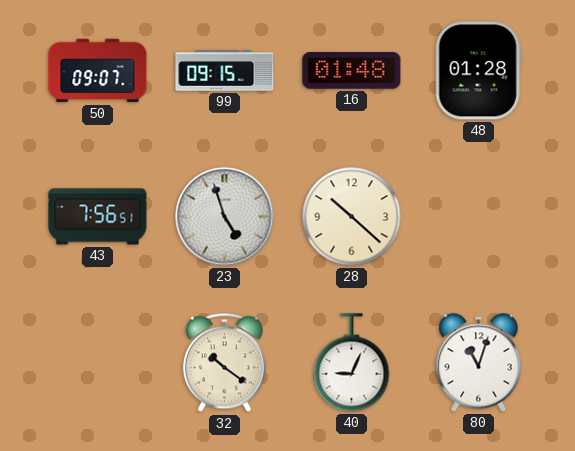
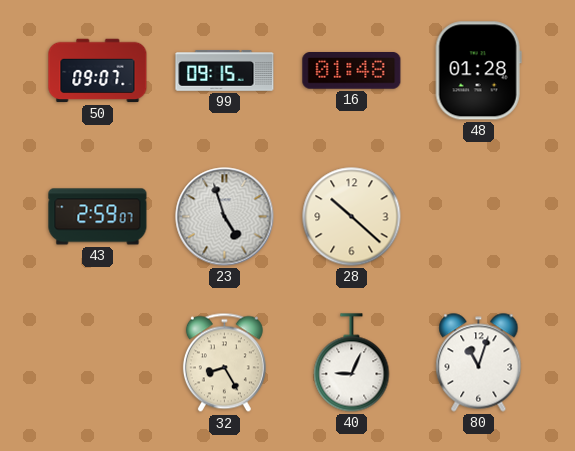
43: 7:56 -> 2:59 (98, 217)
32: 10:21 -> 8:25 (224, 363)
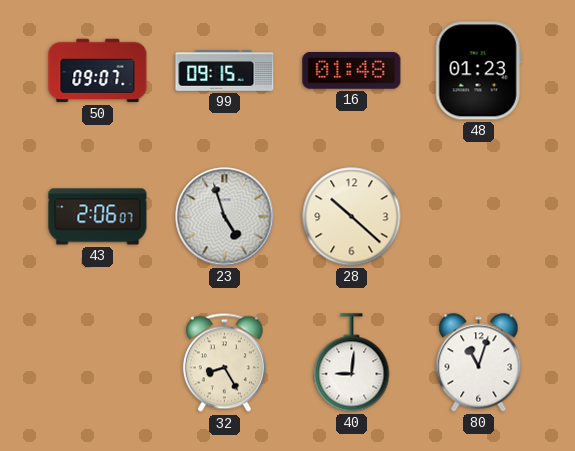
48: 01:28 -> 01:23 (478, 71)
43: 2:59 -> 2:06 (98, 217)
40: 9:04 -> 9:01 (352, 363)
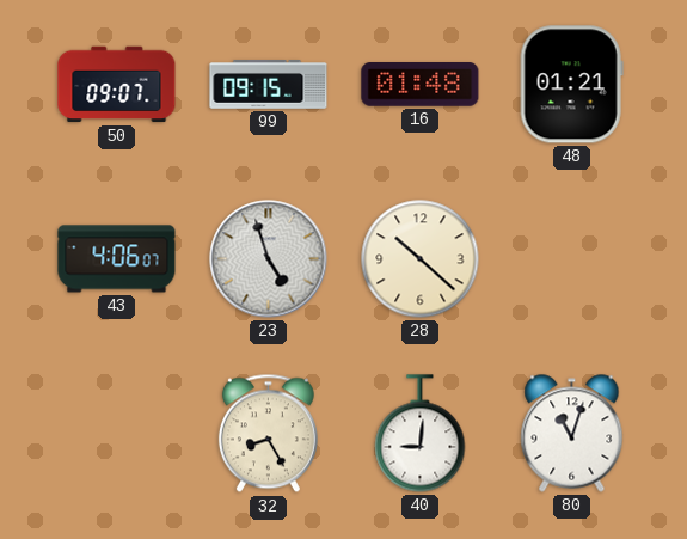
48: 01:23 -> 01:21 (571, 85)
43: 2:06 -> 4:06 (117, 259)
